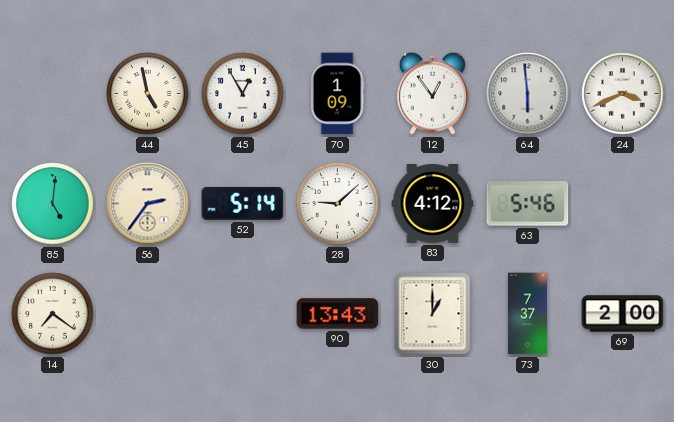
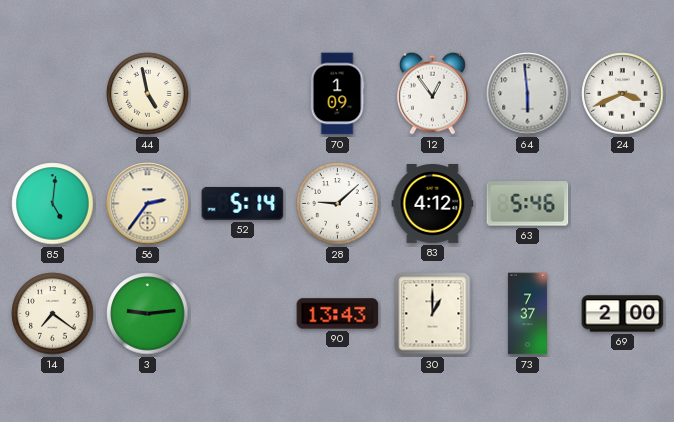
45: 12:55 -> none (243, 94)
3: none -> 9:14 (148, 314)
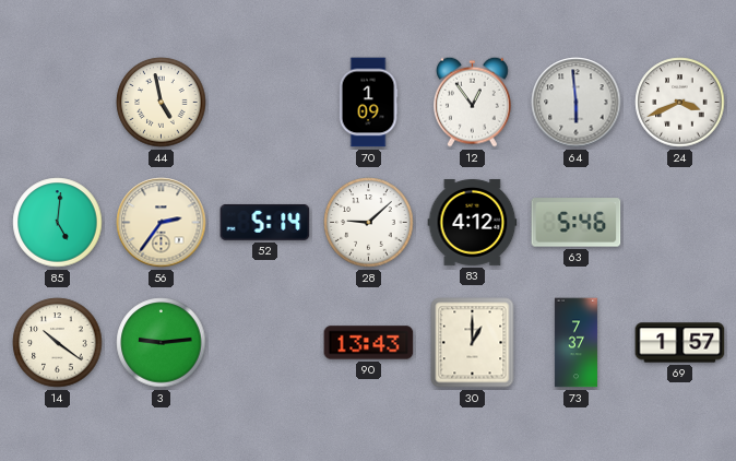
14: 7:21 -> 10:21 (58, 343)
69: 2:00 -> 1:57 (680, 343)
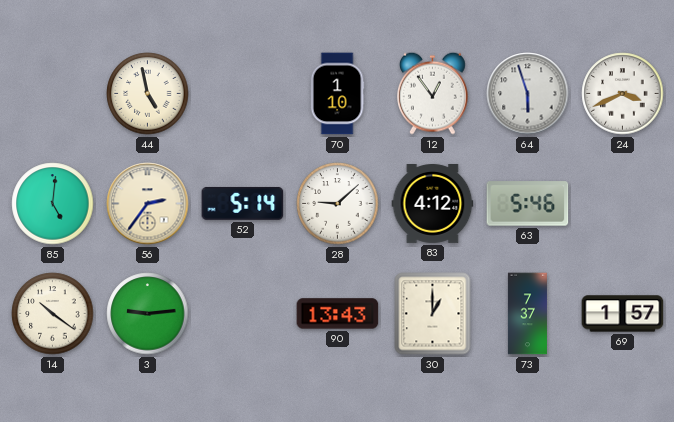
70: 1:09 -> 1:10 (337, 94)
64: 5:59 -> 5:57 (528, 94)
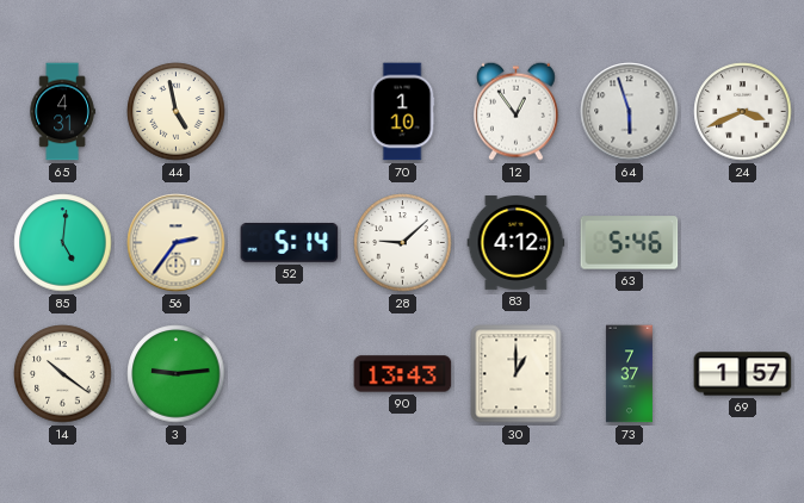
65: none -> 4:31 (62, 112)
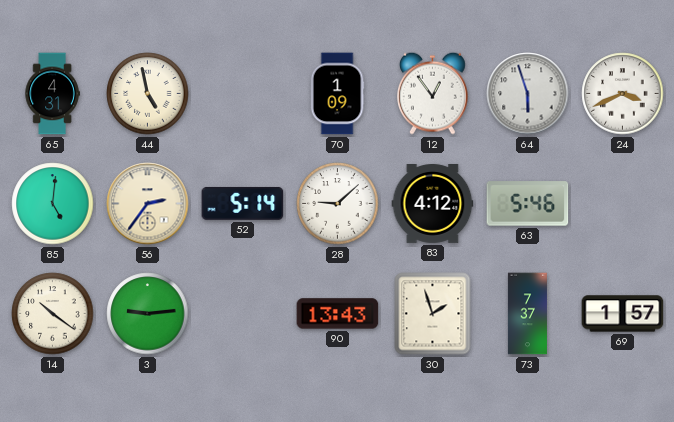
70: 1:10 -> 1:09 (337, 94)
30: 1:00 -> 1:57 (433, 314)
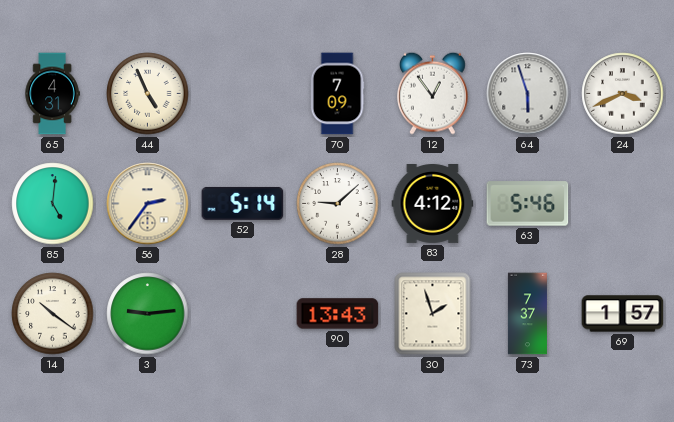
44: 4:58 -> 4:56 (148, 94)
70: 1:09 -> 7:09 (337, 94)
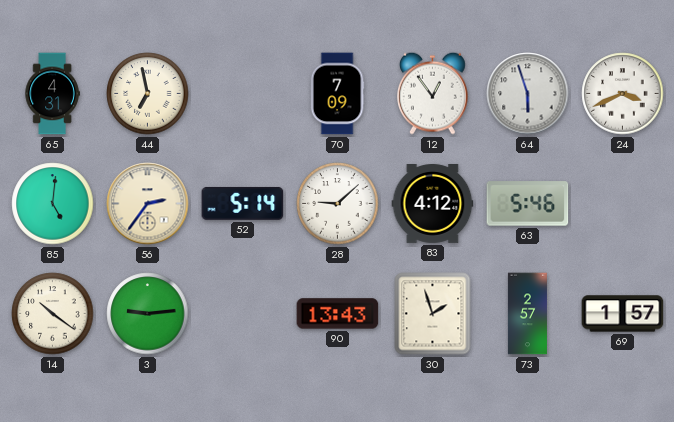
44: 4:56 -> 6:58 (148, 94)
73: 7:37 -> 2:57 (527, 314)
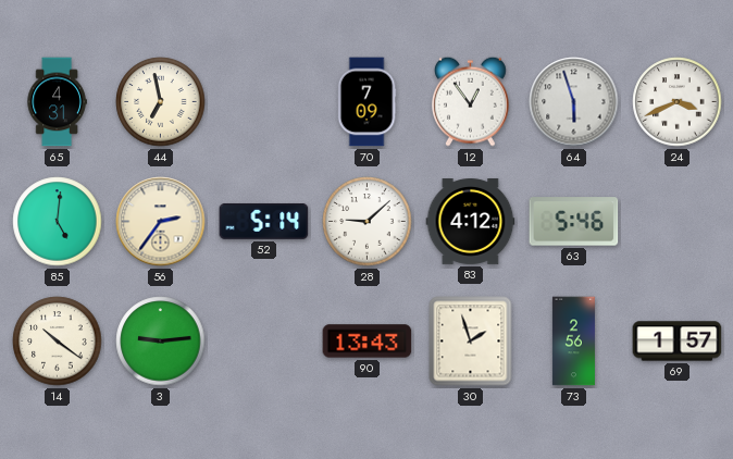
73: 2:57 -> 2:56 (573, 342)
